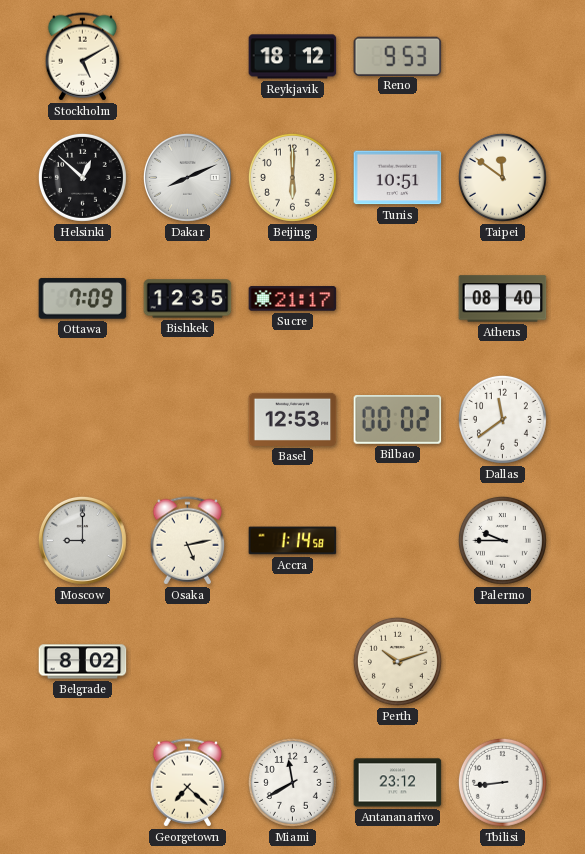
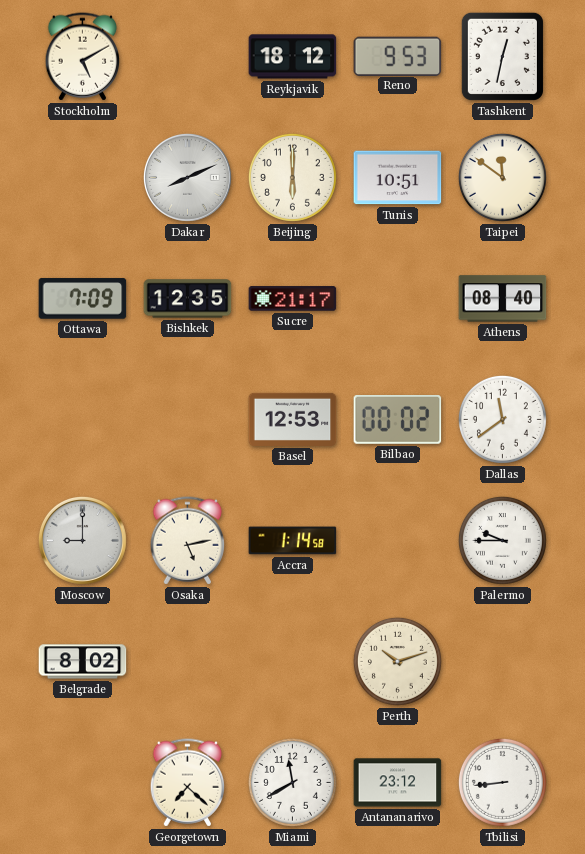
Tashkent: none -> 12:32 (502, 56)
Helsinki: 12:52 -> none (82, 177)
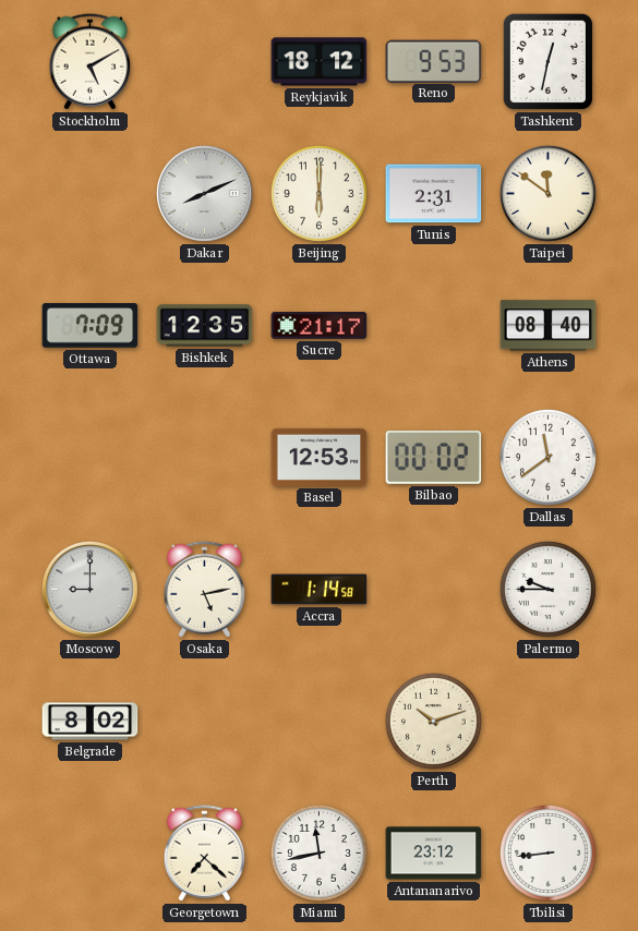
Tunis: 10:51 -> 2:31 (434, 194)
Miami: 11:40 -> 11:43 (318, 853)
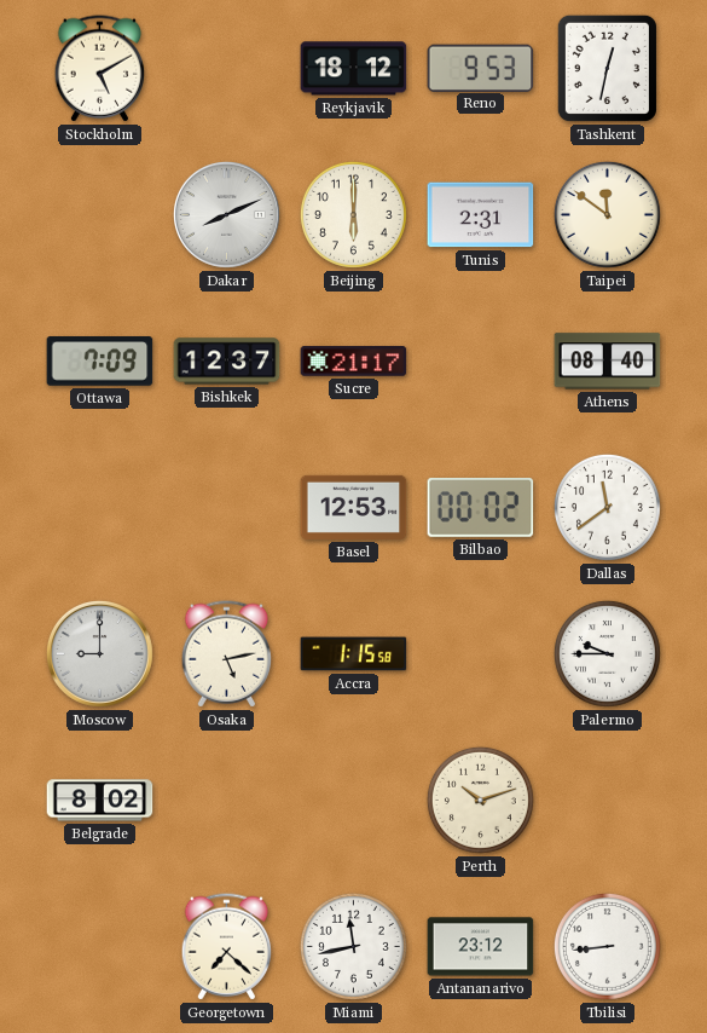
Bishkek: 12:35 -> 12:37 (227, 362)
Accra: 1:14 -> 1:15 (354, 654)
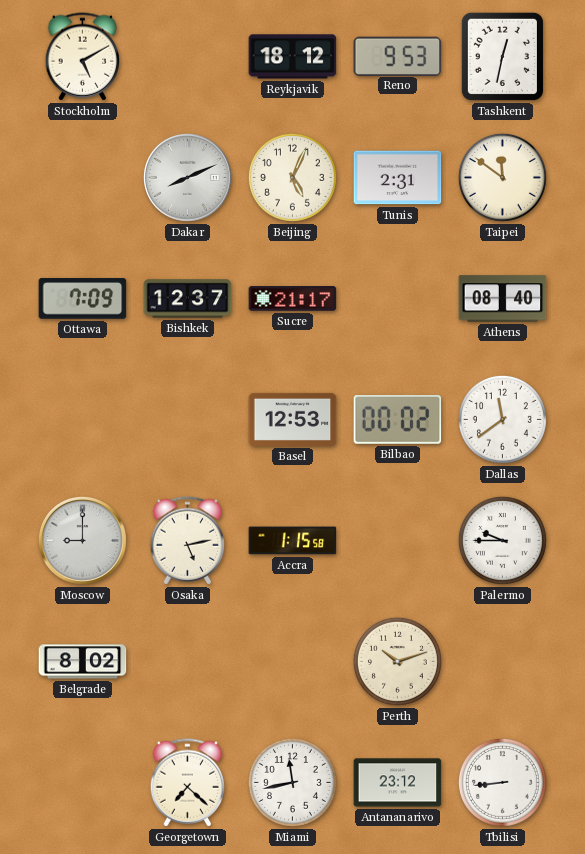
Beijing: 6:00 -> 5:04 (292, 177)
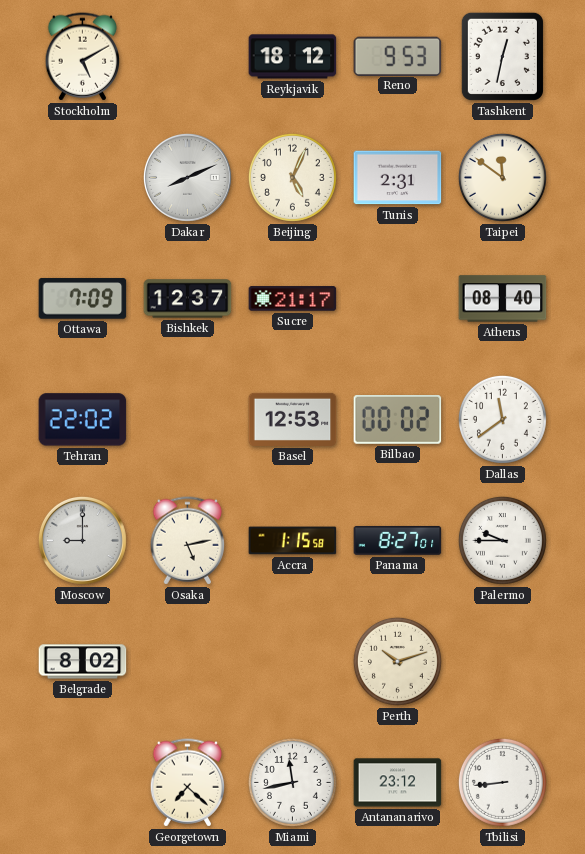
Tehran: none -> 22:02 (83, 420)
Panama: none -> 8:27 (398, 540)
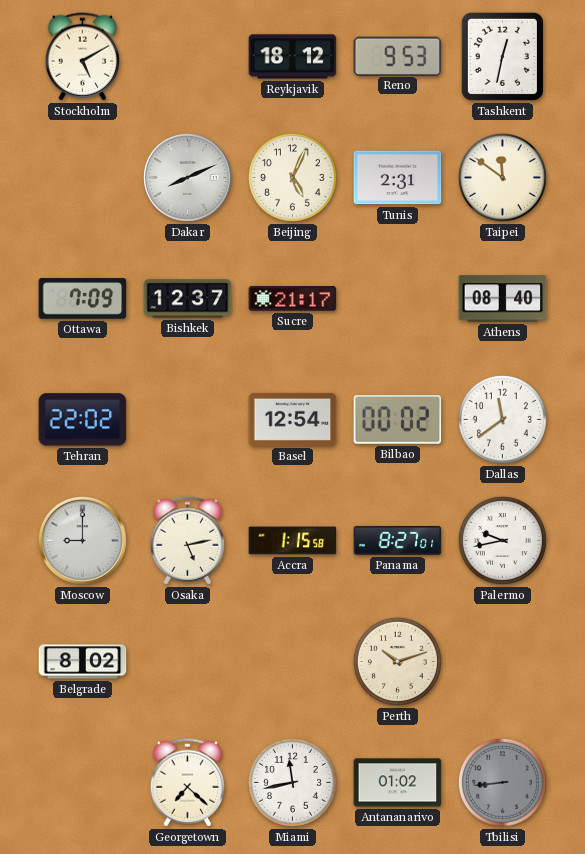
Basel: 12:53 -> 12:54 (293, 419)
Palermo: 9:45 -> 9:43 (502, 540)
Antananarivo: 23:12 -> 01:02 (398, 783)
Tbilisi dial: white -> grey (502, 782)
